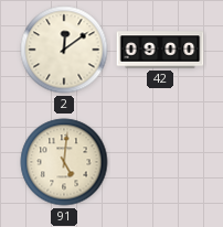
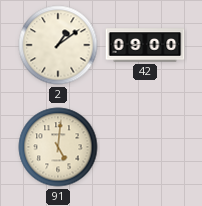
2: 12:09 -> 1:09 (58, 45)
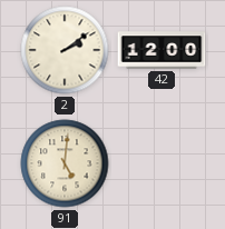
2: 1:09 -> 2:09 (65, 50)
42: 09:00 -> 12:00 (162, 50)
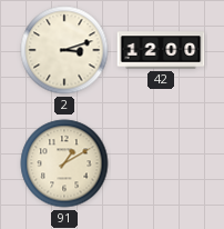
2: 2:09 -> 3:12 (64, 50)
91: 5:01 -> 1:10 (64, 163)
